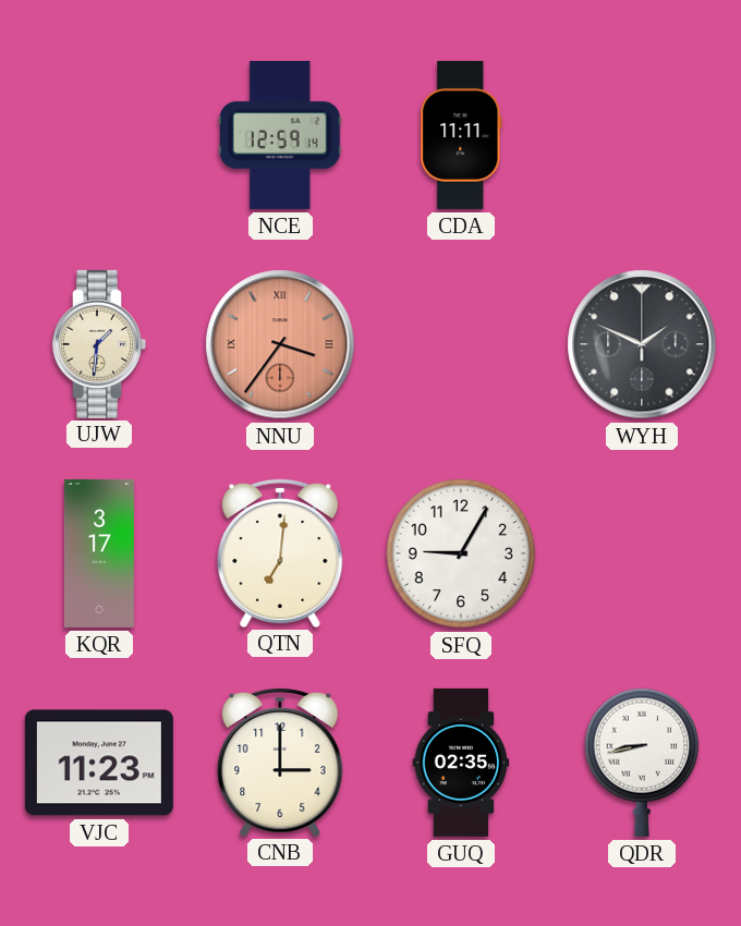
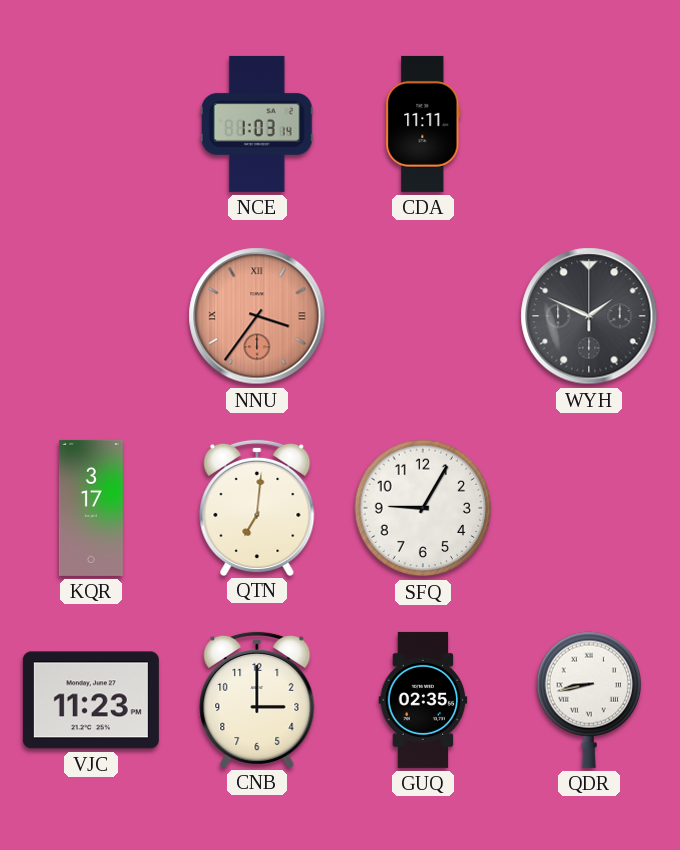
NCE: 12:59 -> 1:03 (257, 124)
UJW: 1:31 -> none (99, 344)
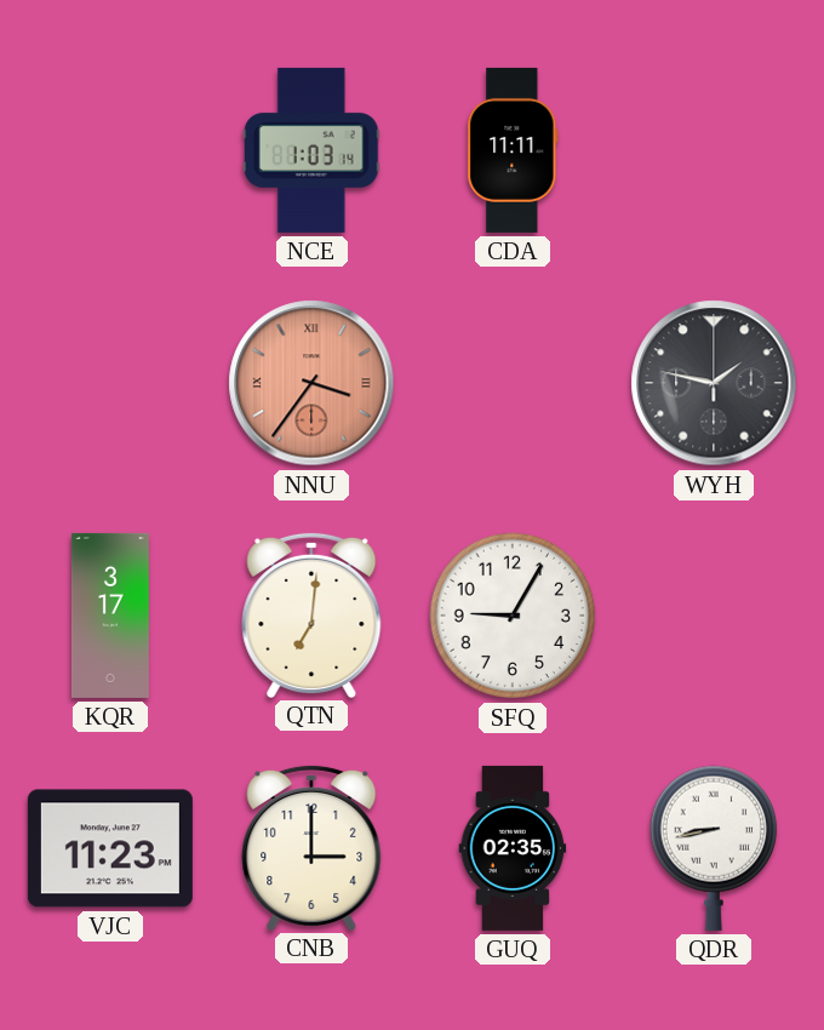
WYH: 1:49 -> 1:47 (714, 383)
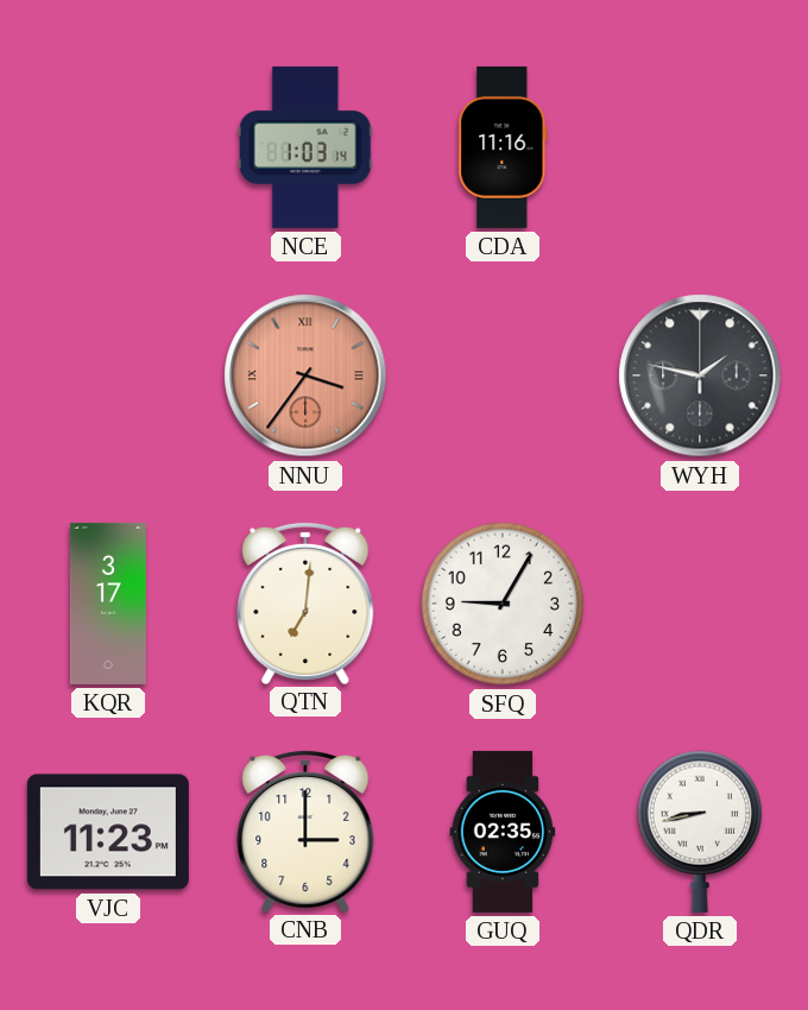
CDA: 11:11 -> 11:16 (503, 147)
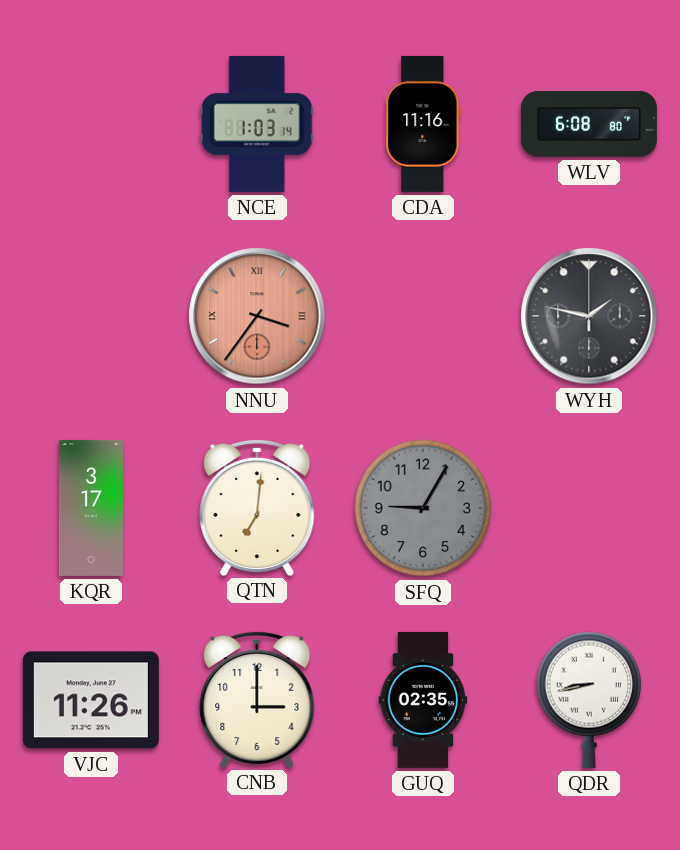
WLV: none -> 6:08 (589, 124)
SFQ dial: white -> grey (423, 508)
VJC: 11:23 -> 11:26 (91, 700)
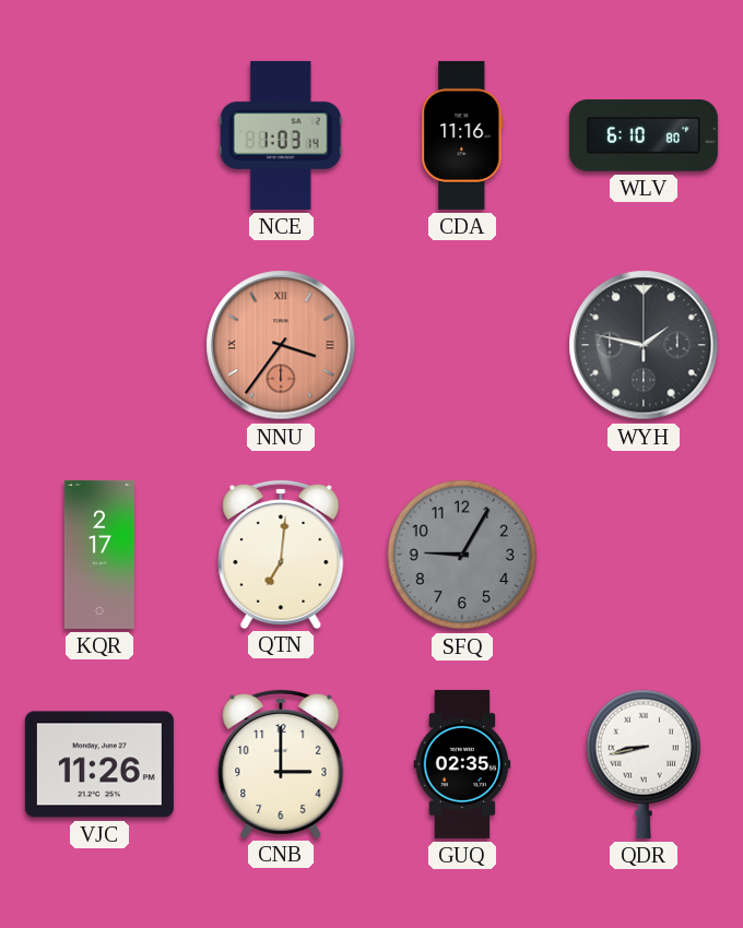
WLV: 6:08 -> 6:10 (644, 135)
KQR: 3:17 -> 2:17 (99, 555)
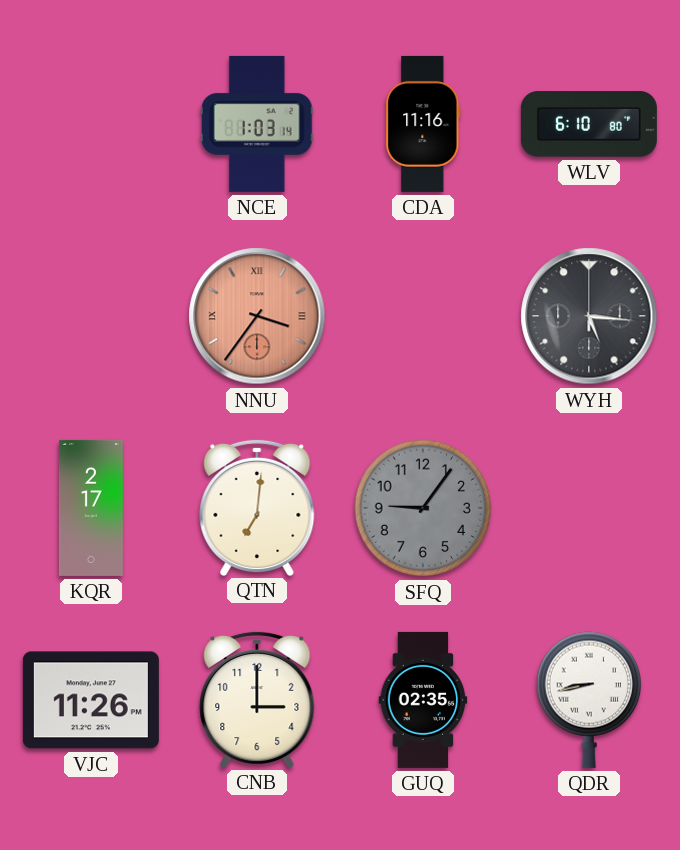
WYH: 1:47 -> 5:16 (589, 316)
SFQ: 9:05 -> 9:06 (423, 508)
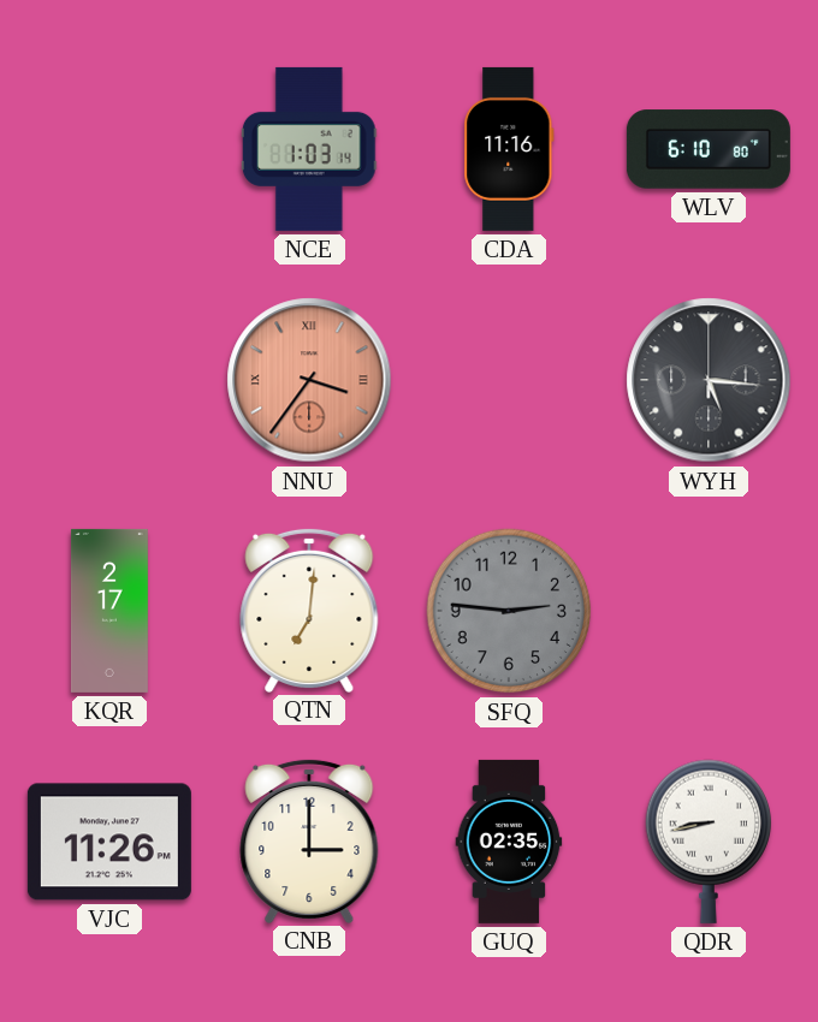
SFQ: 9:06 -> 2:46 (509, 611)
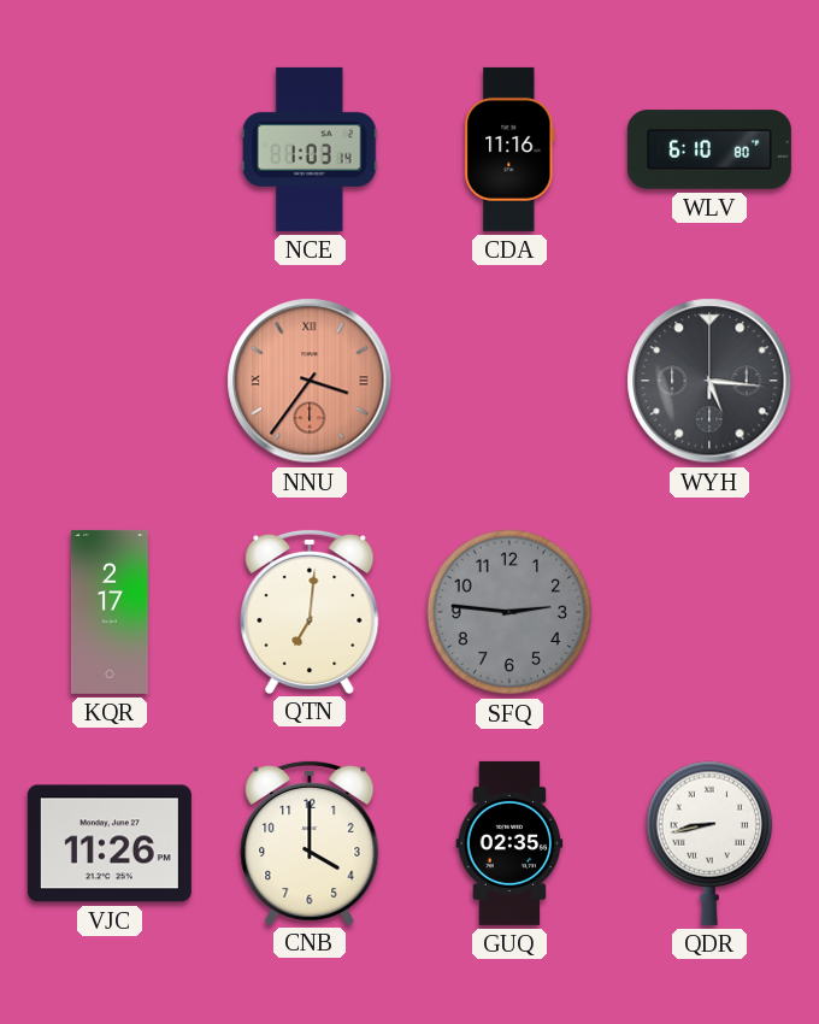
CNB: 3:00 -> 4:00 (310, 842)
